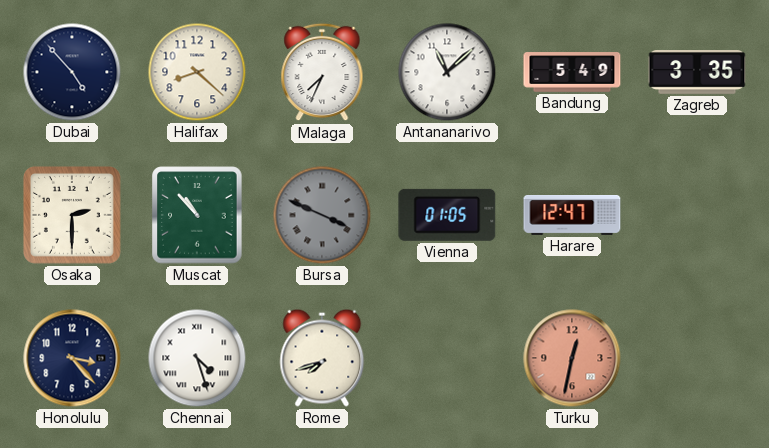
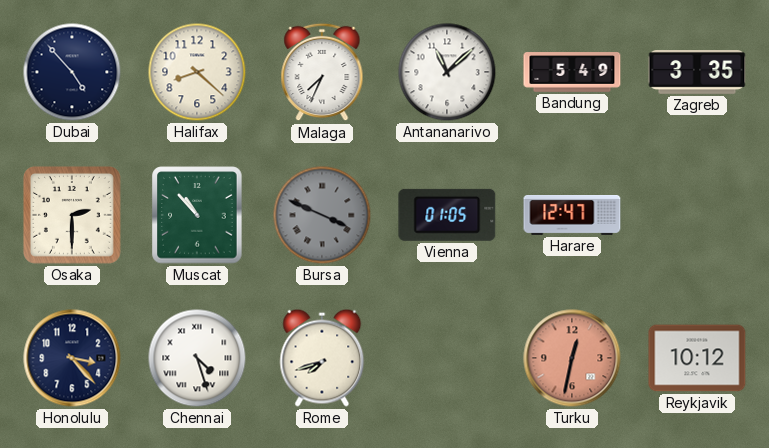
Reykjavik: none -> 10:12 (697, 358)
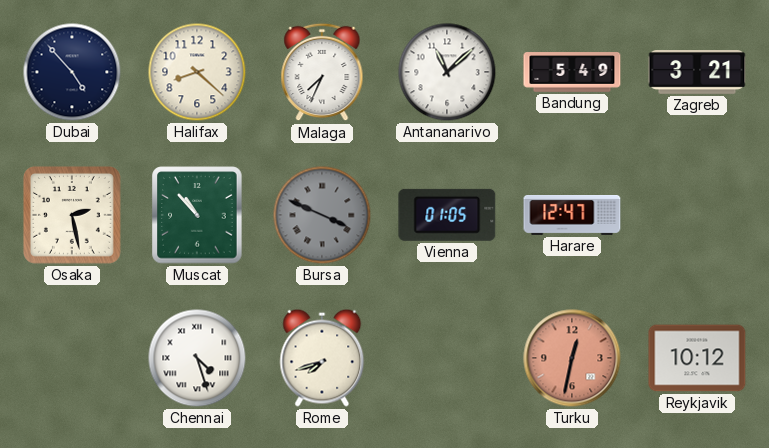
Zagreb: 3:35 -> 3:21 (697, 73)
Osaka: 2:30 -> 2:28 (72, 215)
Honolulu: 3:23 -> none (72, 358)
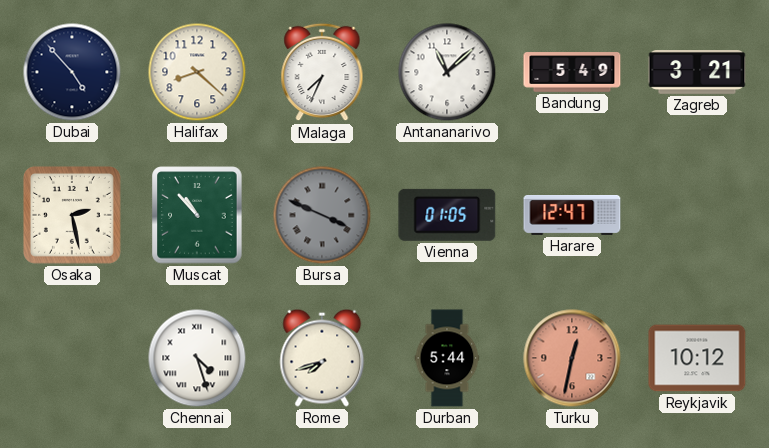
Durban: none -> 5:44 (447, 358)
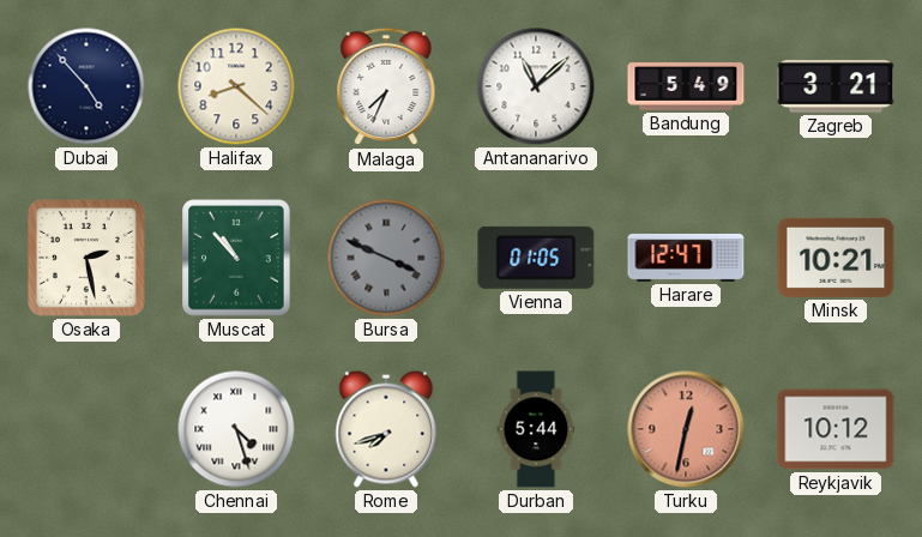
Minsk: none -> 10:21 (836, 258)
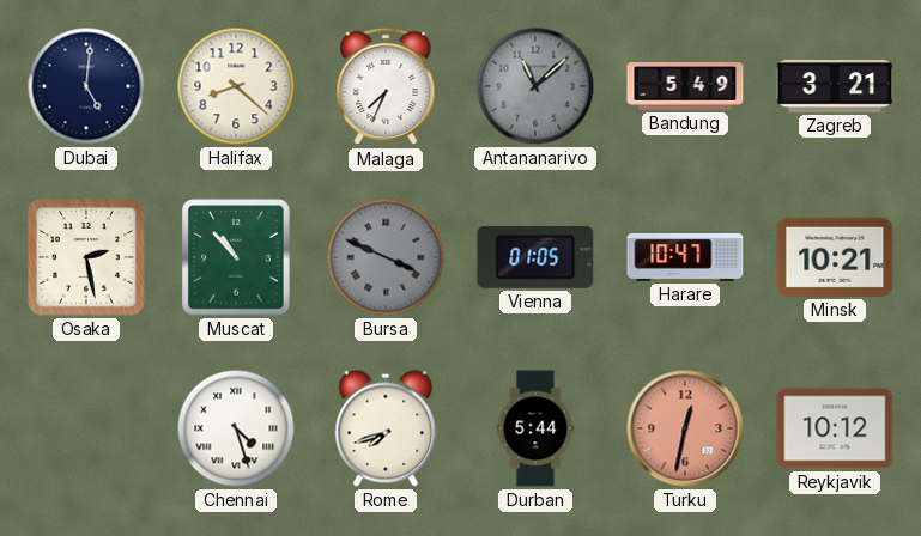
Dubai: 4:53 -> 5:01 (86, 86)
Antananarivo dial: white -> grey (535, 86)
Harare: 12:47 -> 10:47 (685, 258)
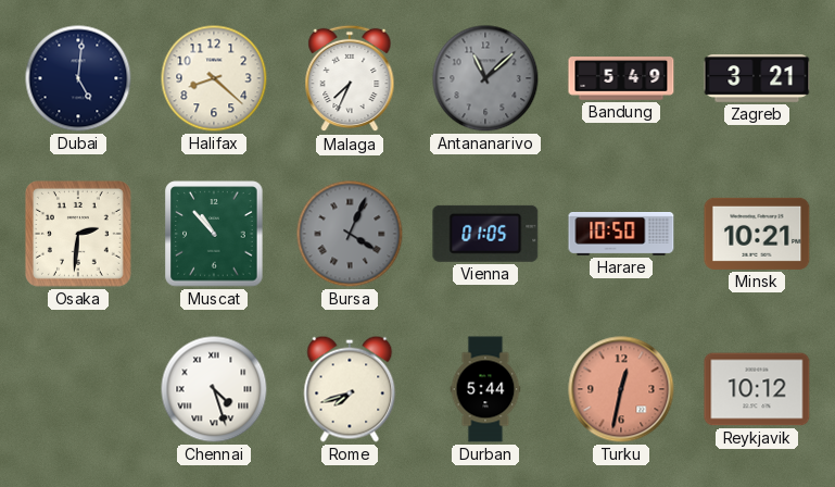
Osaka: 2:28 -> 2:31 (78, 234)
Bursa: 3:49 -> 4:04 (350, 234)
Harare: 10:47 -> 10:50 (621, 235)
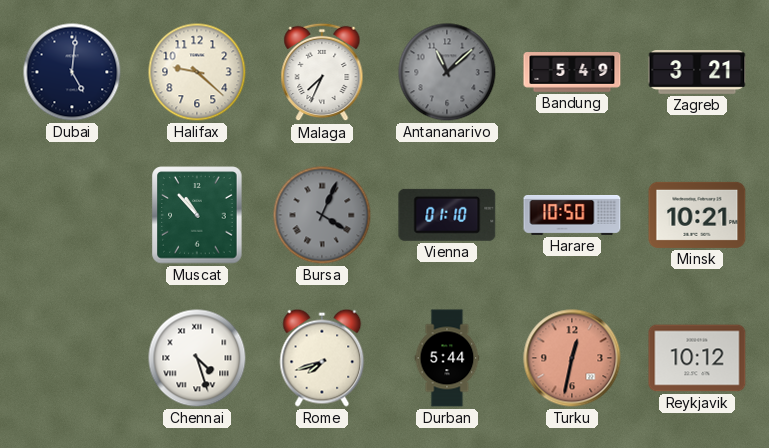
Halifax: 8:22 -> 9:22 (197, 72)
Osaka: 2:31 -> none (78, 234)
Vienna: 01:05 -> 01:10 (447, 215)
